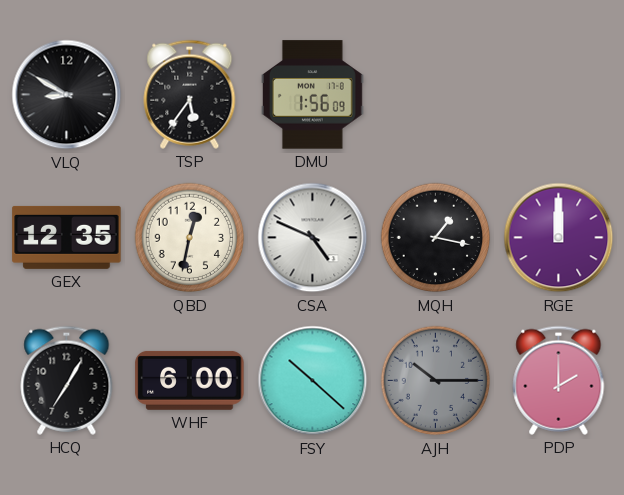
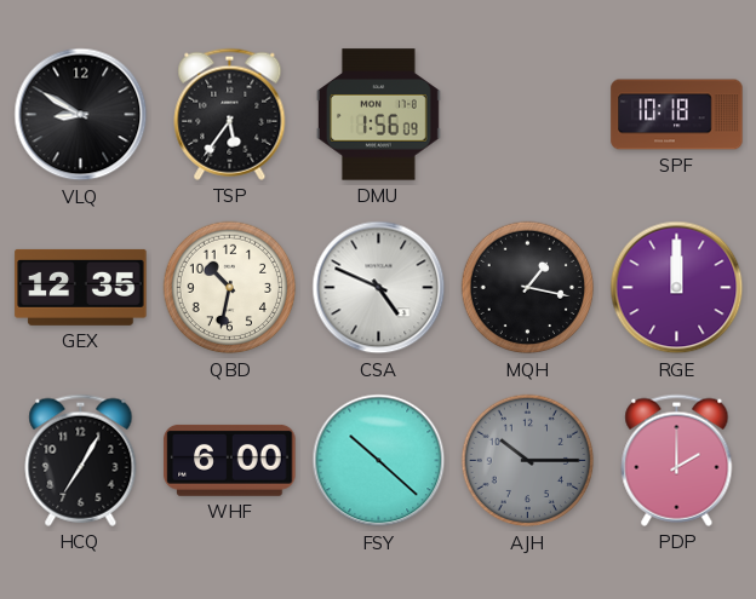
SPF: none -> 10:18 (677, 115)
QBD: 12:32 -> 10:32 (230, 288)
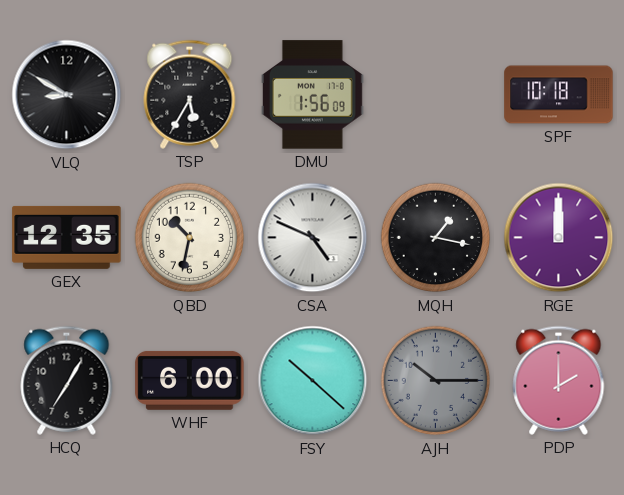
TSP: 5:36 -> 5:35 (190, 94)
